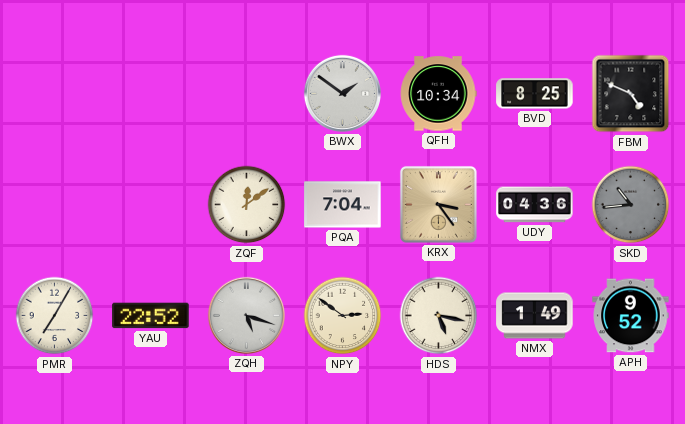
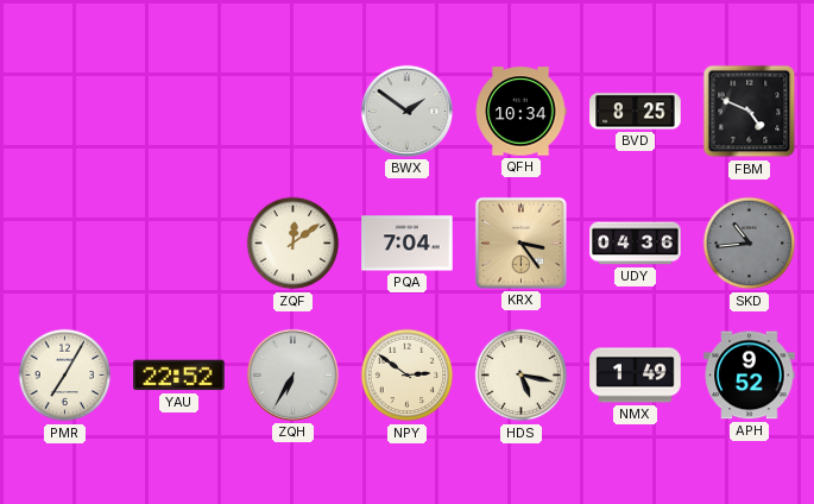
ZQH: 5:18 -> 6:35 (292, 374)
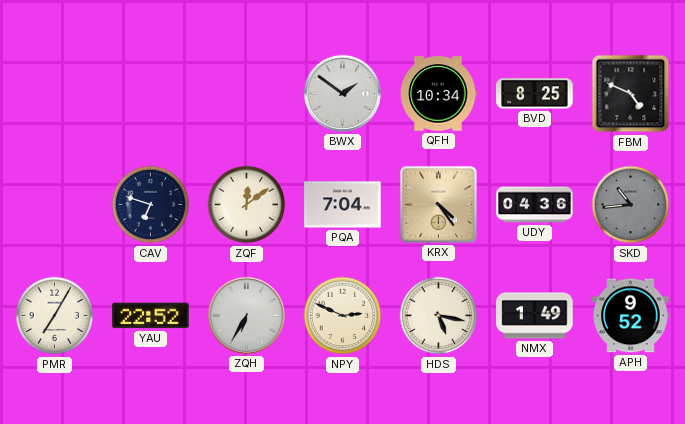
CAV: none -> 6:48 (151, 205)
KRX: 3:24 -> 4:24 (438, 204)
NPY: 2:51 -> 2:49 (343, 316)
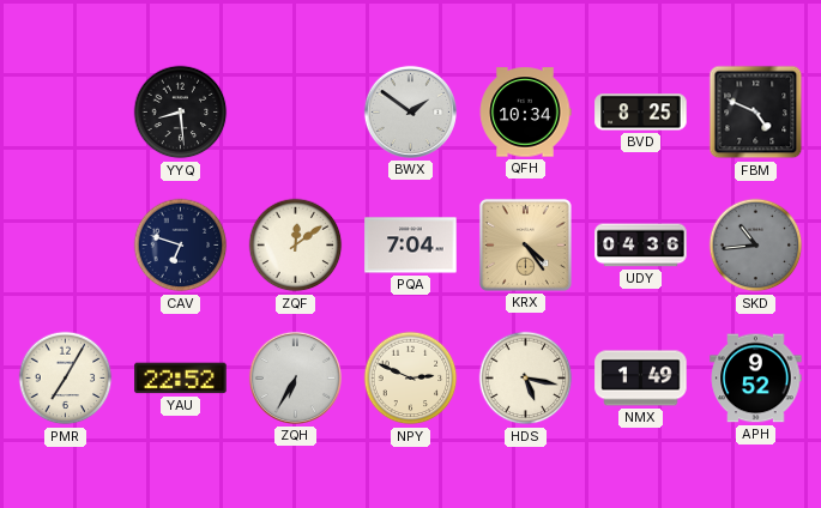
YYQ: none -> 8:29 (181, 113)
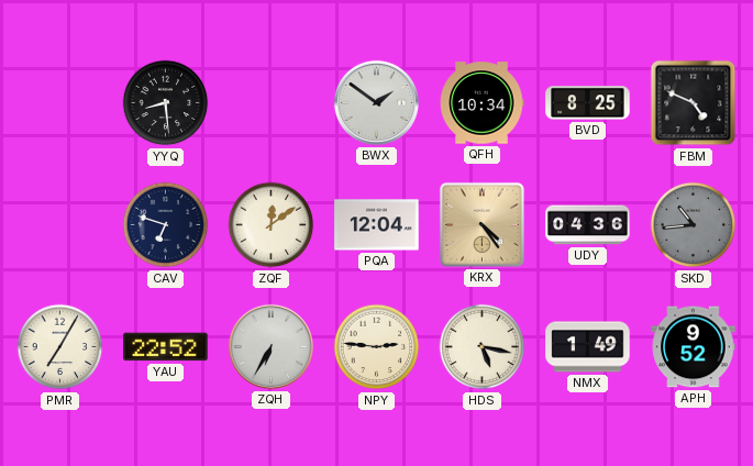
PQA: 7:04 -> 12:04 (377, 225)
NPY: 2:49 -> 2:46 (377, 347)
